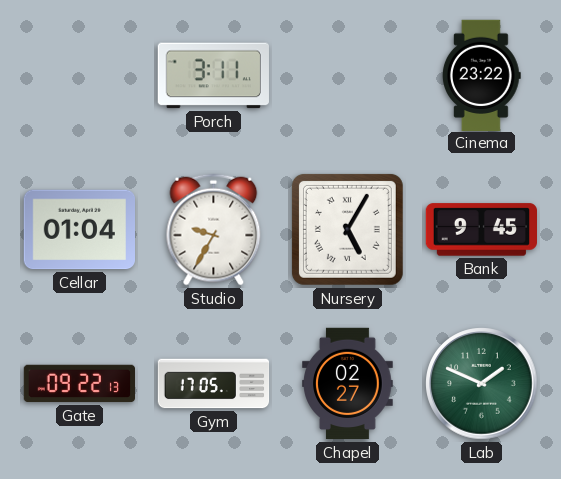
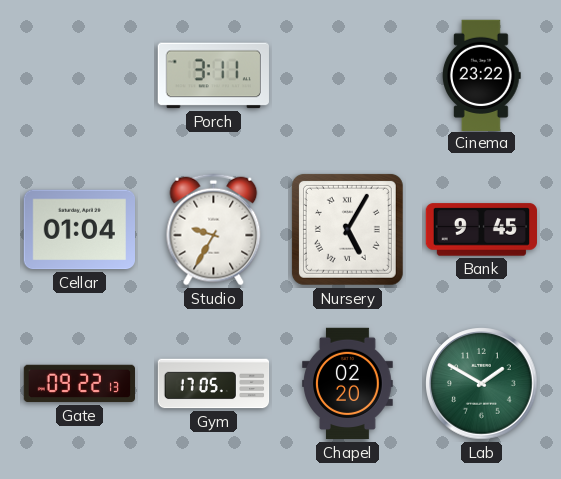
Chapel: 02:27 -> 02:20 (348, 384)
Lab: 1:49 -> 1:50 (482, 384)
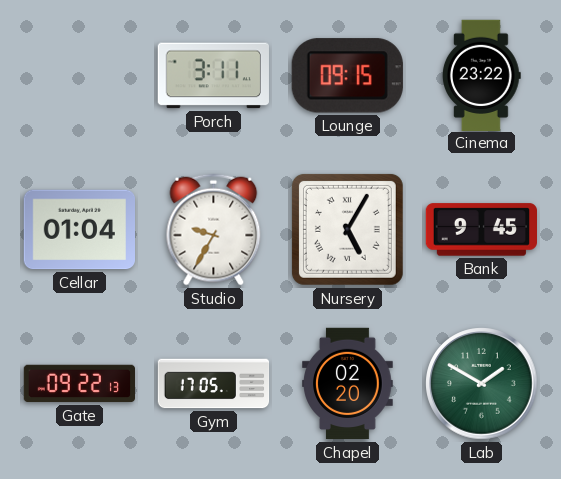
Lounge: none -> 09:15 (347, 76)
